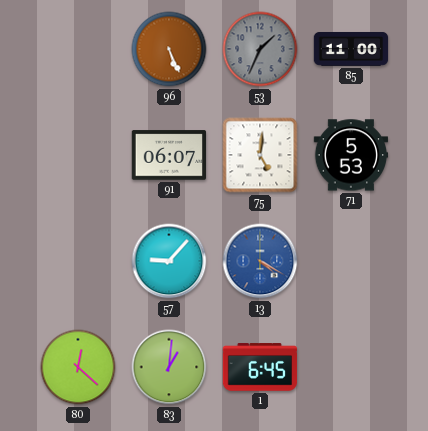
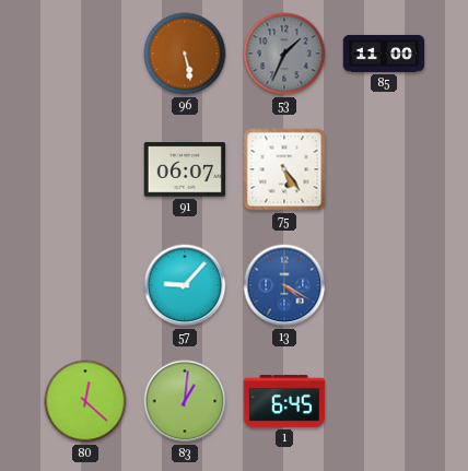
96: 5:26 -> 5:28 (185, 54)
75: 5:01 -> 5:24 (284, 169)
71: 5:53 -> none (351, 155)
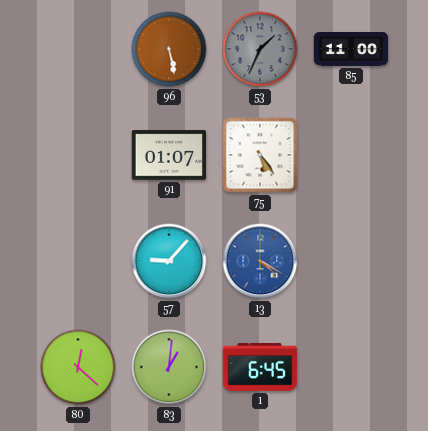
91: 06:07 -> 01:07 (169, 155)
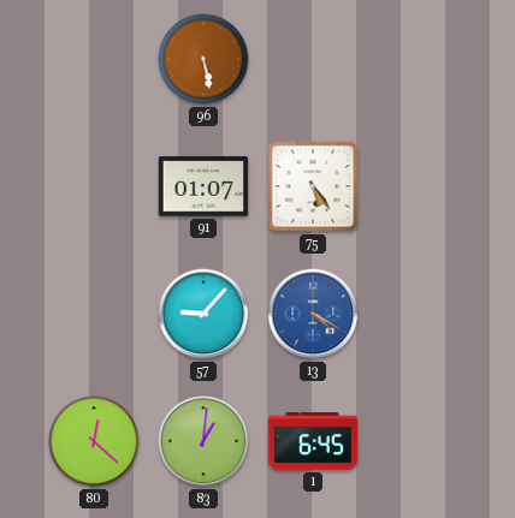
53: 1:34 -> none (260, 49)
85: 11:00 -> none (351, 49)
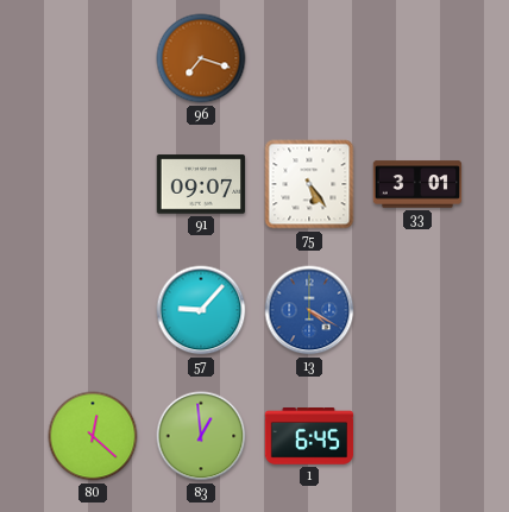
96: 5:28 -> 7:18 (201, 58)
91: 01:07 -> 09:07 (201, 184)
33: none -> 3:01 (417, 184)
83: 1:01 -> 12:59 (201, 436)
